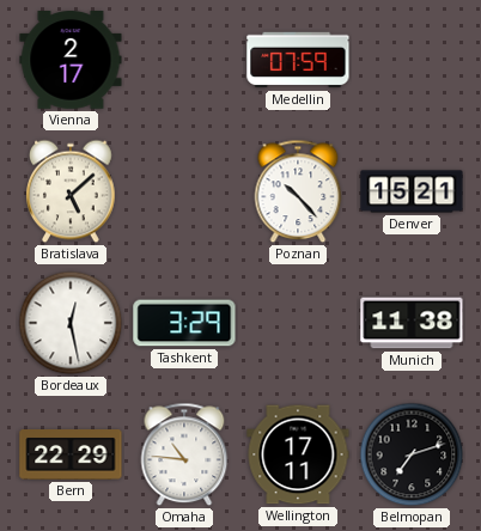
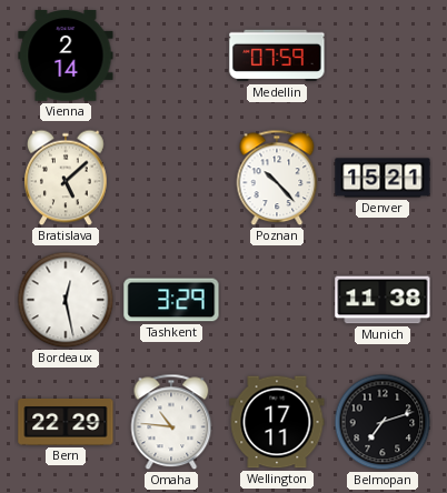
Vienna: 2:17 -> 2:14 (66, 57)
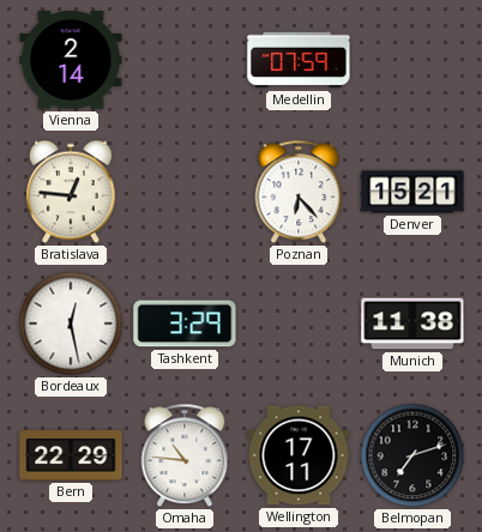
Bratislava: 5:08 -> 12:46 (72, 192)
Poznan: 10:23 -> 6:23 (299, 192)
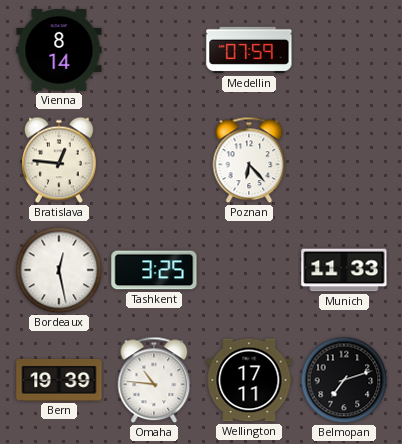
Vienna: 2:14 -> 8:14 (59, 51)
Denver: 15:21 -> none (412, 192)
Tashkent: 3:29 -> 3:25 (154, 270)
Munich: 11:38 -> 11:33 (344, 270)
Bern: 22:29 -> 19:39 (59, 381)
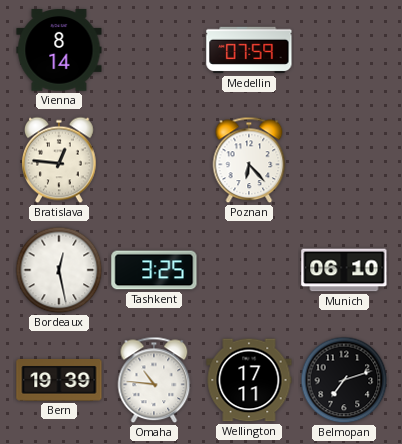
Munich: 11:33 -> 06:10 (344, 270)
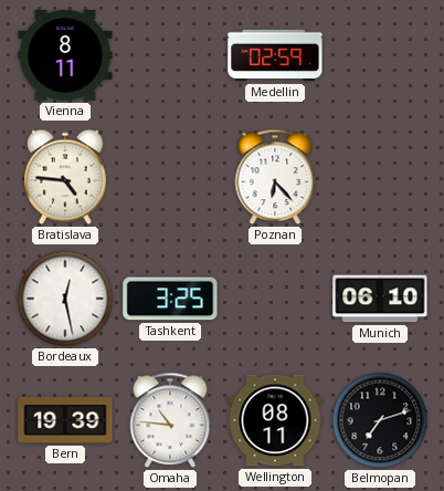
Vienna: 8:14 -> 8:11 (65, 56)
Medellin: 07:59 -> 02:59 (275, 55)
Bratislava: 12:46 -> 4:46 (66, 177)
Wellington: 17:11 -> 08:11 (275, 420)
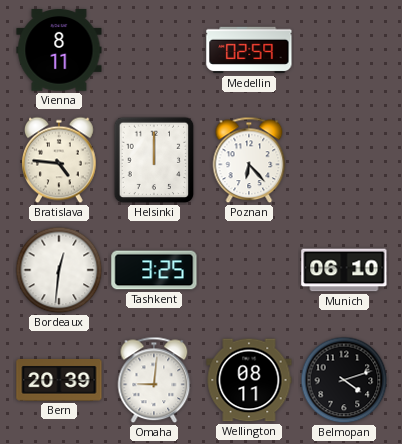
Helsinki: none -> 12:00 (154, 160)
Bordeaux: 12:28 -> 12:31 (59, 270)
Bern: 19:39 -> 20:39 (59, 381)
Omaha: 10:46 -> 9:01 (154, 380)
Belmopan: 7:12 -> 4:12 (344, 380)
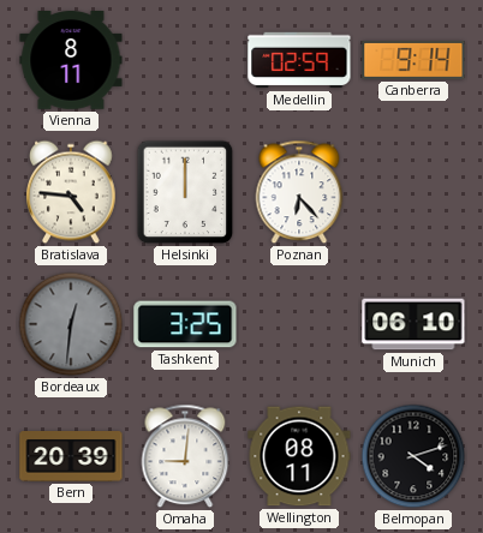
Canberra: none -> 9:14 (413, 60)
Bordeaux dial: white -> grey (71, 324)
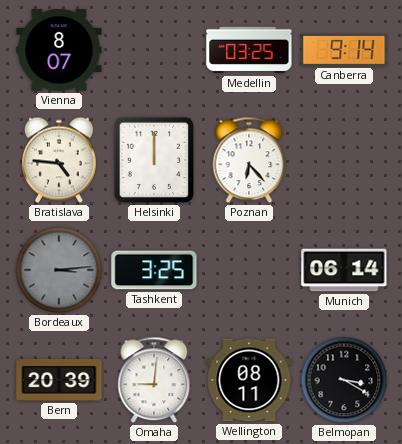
Vienna: 8:11 -> 8:07 (59, 51)
Medellin: 02:59 -> 03:25 (249, 50)
Bordeaux: 12:31 -> 3:14 (59, 270)
Munich: 06:10 -> 06:14 (344, 270)
Belmopan: 4:12 -> 3:20 (344, 380)
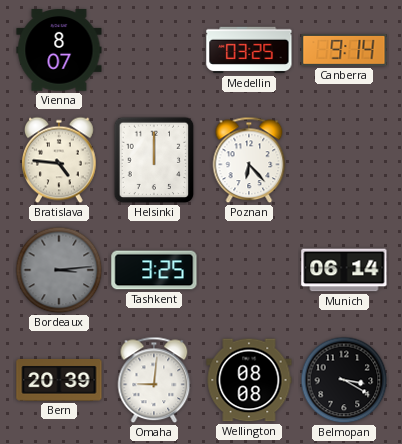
Wellington: 08:11 -> 08:08 (249, 380)
